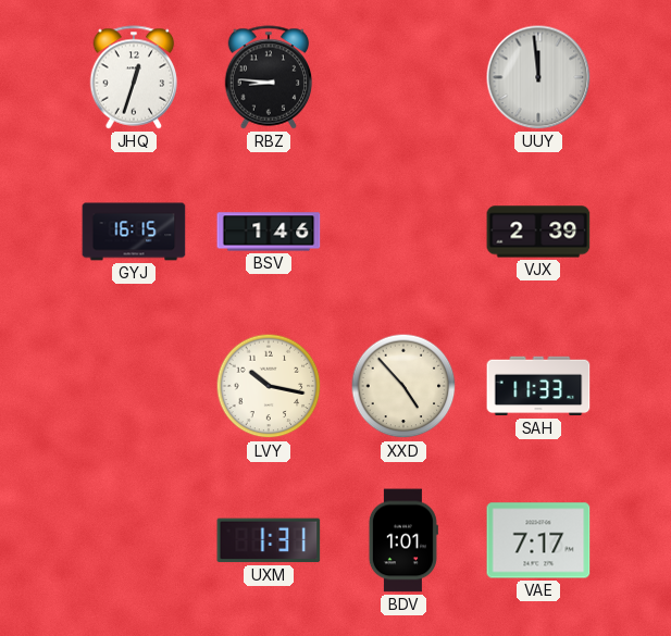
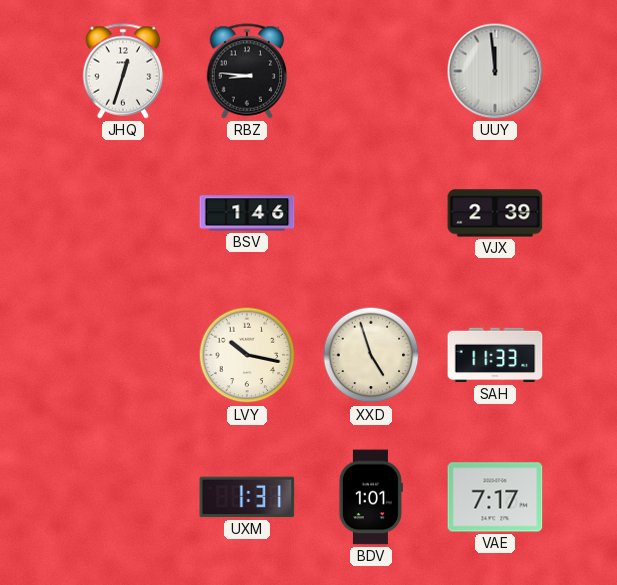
GYJ: 16:15 -> none (134, 232)
XXD: 4:53 -> 4:57 (371, 355)
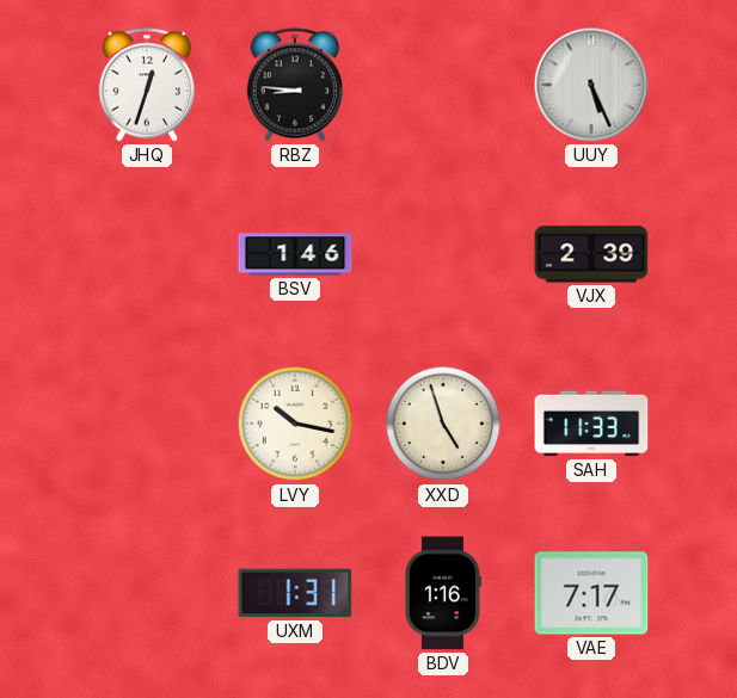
UUY: 11:59 -> 5:26 (591, 85)
BDV: 1:01 -> 1:16 (442, 593)
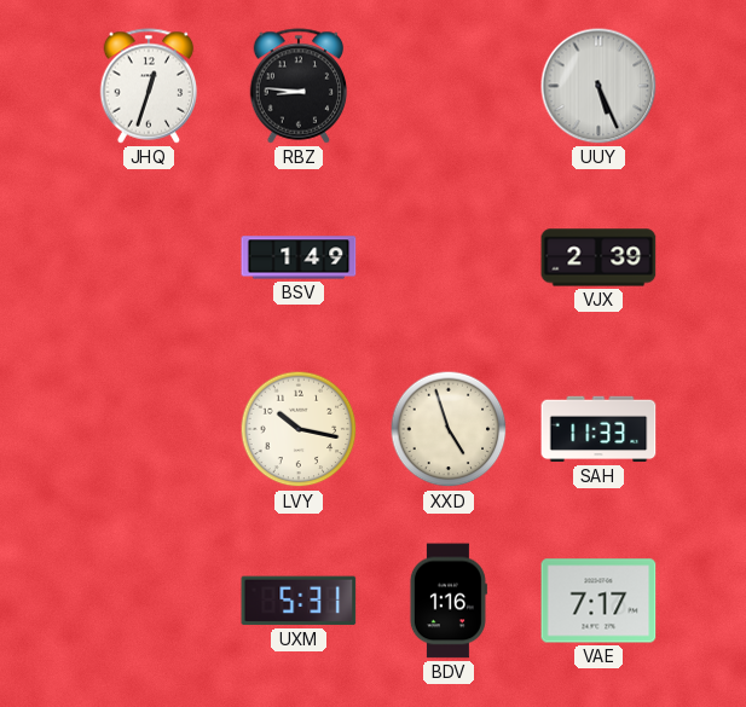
BSV: 1:46 -> 1:49 (299, 257)
UXM: 1:31 -> 5:31 (299, 601)
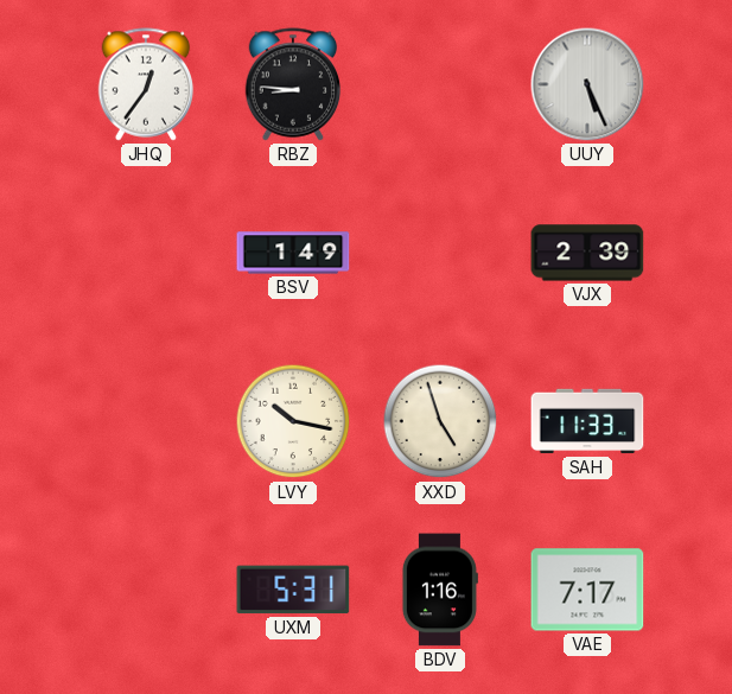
JHQ: 12:33 -> 12:36 (146, 84)
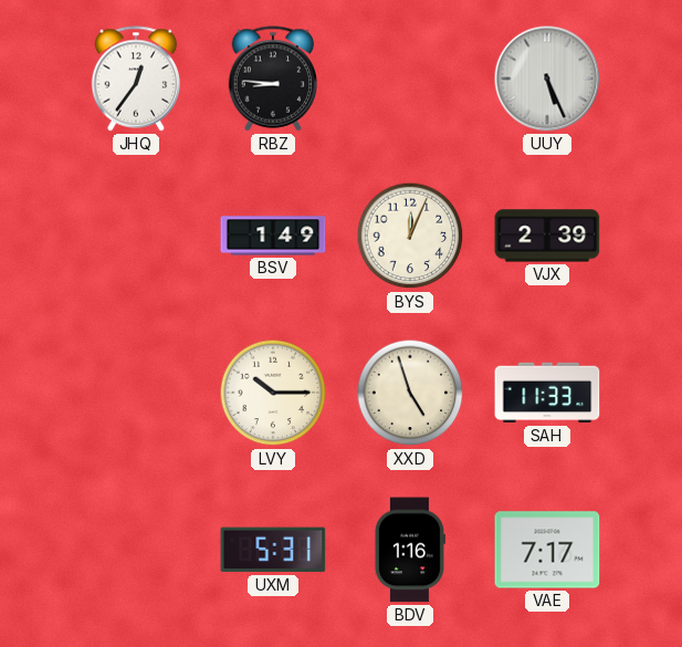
BYS: none -> 12:04 (410, 236)
LVY: 10:17 -> 10:15 (273, 393)
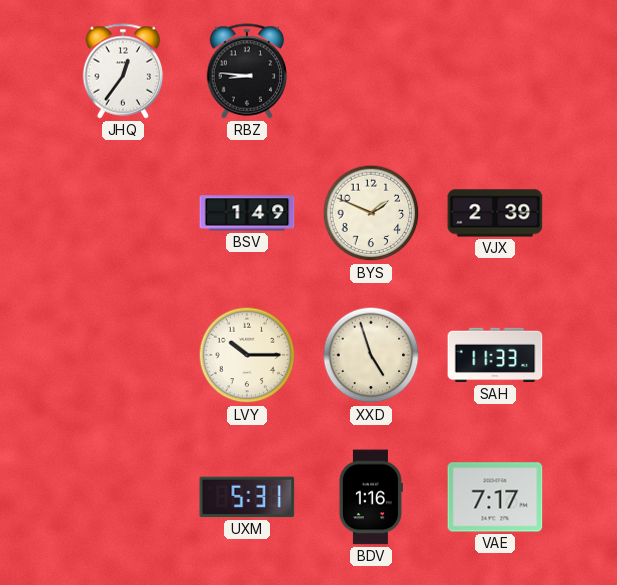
UUY: 5:26 -> none (547, 79)
BYS: 12:04 -> 1:49 (371, 213)
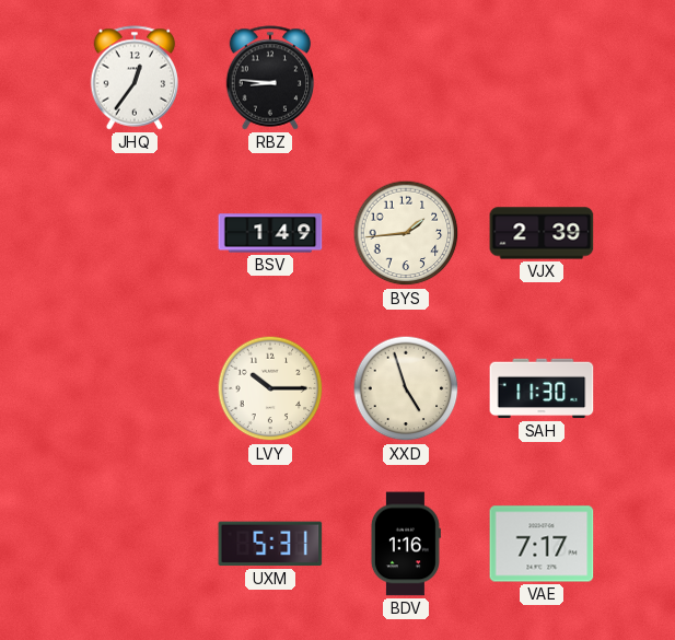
BYS: 1:49 -> 1:44 (406, 233)
SAH: 11:33 -> 11:30 (542, 388)
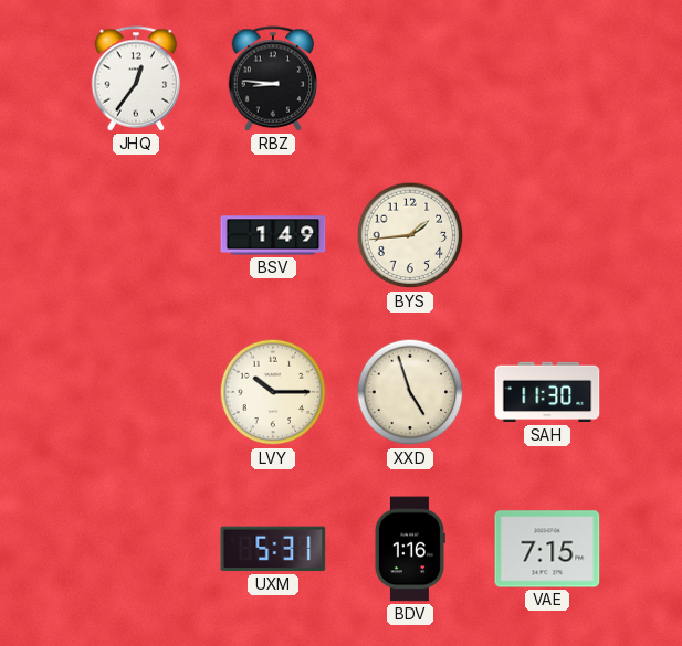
VJX: 2:39 -> none (542, 233)
VAE: 7:17 -> 7:15 (547, 549)
